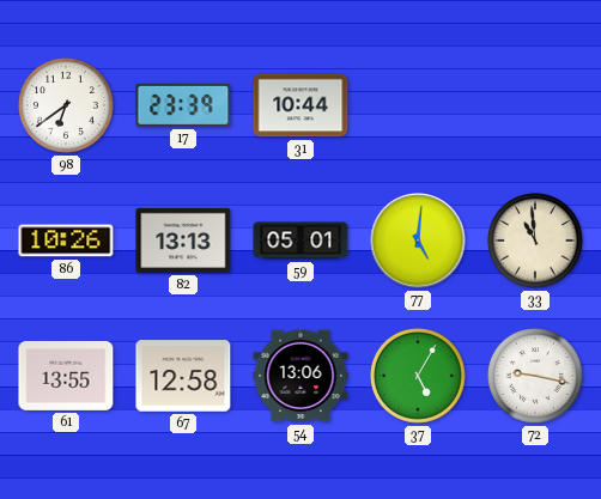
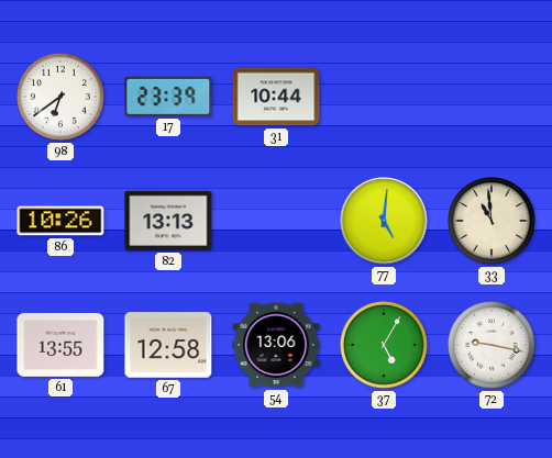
59: 05:01 -> none (300, 241)
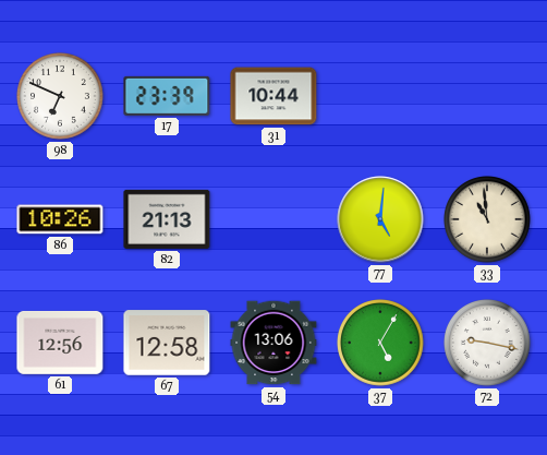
98: 6:39 -> 6:49 (61, 97)
82: 13:13 -> 21:13 (167, 219)
61: 13:55 -> 12:56 (60, 343)
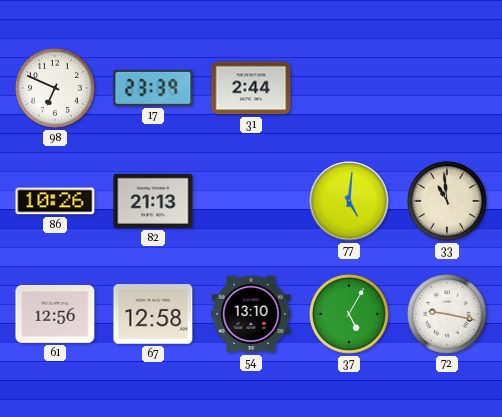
31: 10:44 -> 2:44 (251, 88)
54: 13:06 -> 13:10 (251, 314)
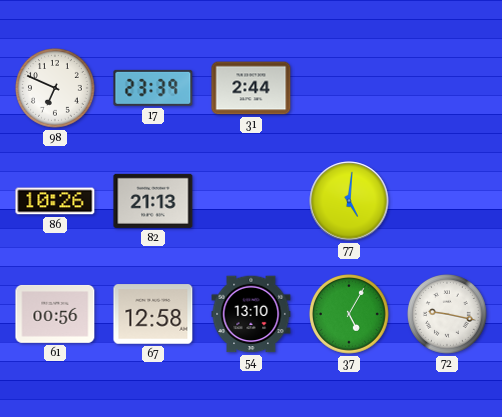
33: 10:59 -> none (448, 202)
61: 12:56 -> 00:56 (55, 314)
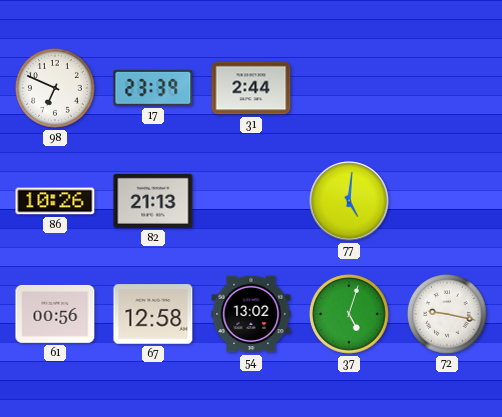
54: 13:10 -> 13:02 (251, 314)
37: 5:05 -> 5:03 (350, 315)
